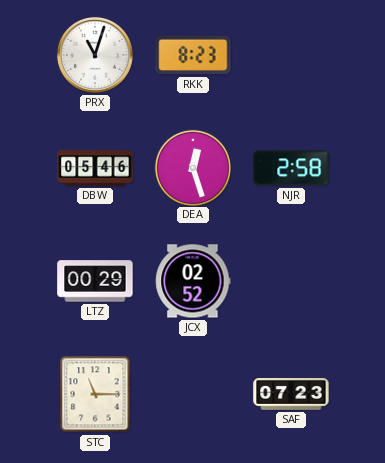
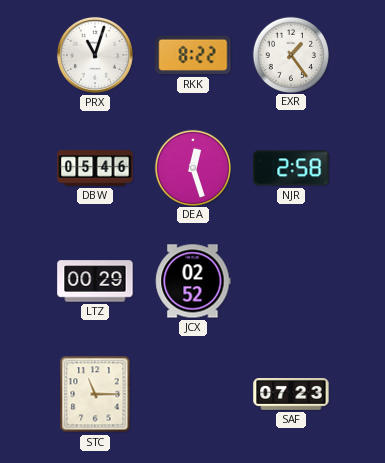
RKK: 8:23 -> 8:22 (193, 55)
EXR: none -> 1:24 (290, 54)
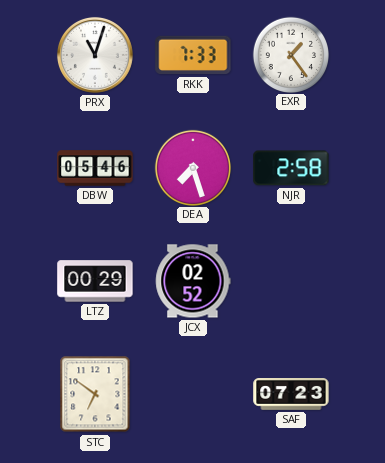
RKK: 8:22 -> 7:33 (193, 55)
DEA: 12:27 -> 7:27 (192, 167)
STC: 11:15 -> 6:51 (95, 394)
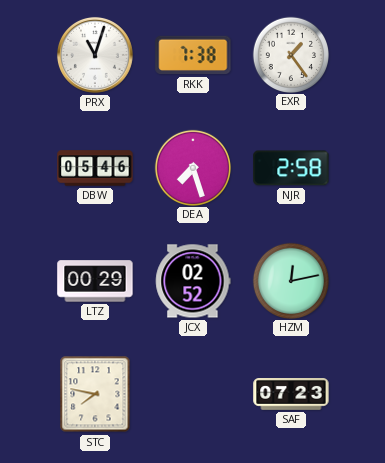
RKK: 7:33 -> 7:38 (193, 55)
HZM: none -> 12:13 (290, 280)
STC: 6:51 -> 7:47 (95, 394)
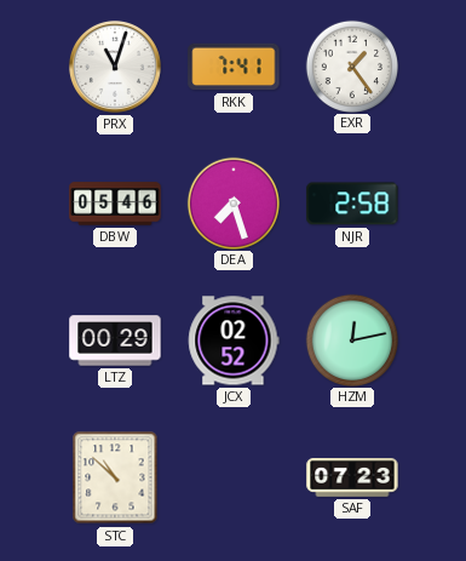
RKK: 7:38 -> 7:41 (234, 67)
STC: 7:47 -> 10:52 (115, 477)
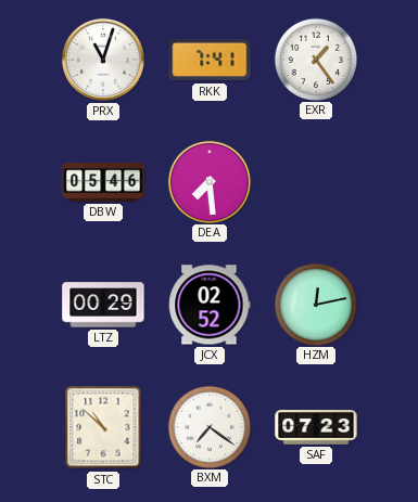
DEA: 7:27 -> 7:29 (208, 181)
NJR: 2:58 -> none (352, 204)
BXM: none -> 7:21 (208, 426)
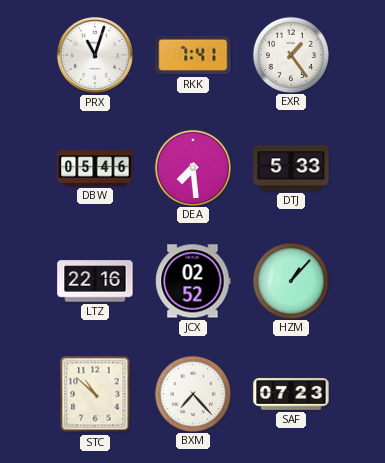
DTJ: none -> 5:33 (291, 168)
LTZ: 00:29 -> 22:16 (95, 281)
HZM: 12:13 -> 1:07 (290, 280)
BXM: 7:21 -> 7:23 (192, 393)
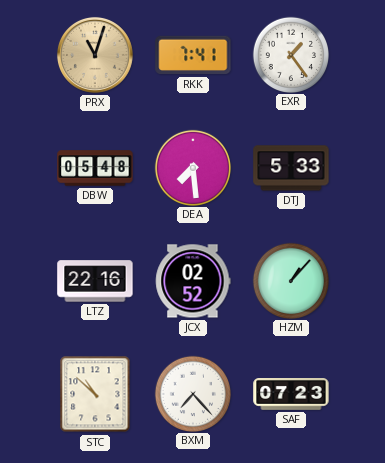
PRX dial: white -> champagne (95, 55)
DBW: 05:46 -> 05:48 (95, 168)
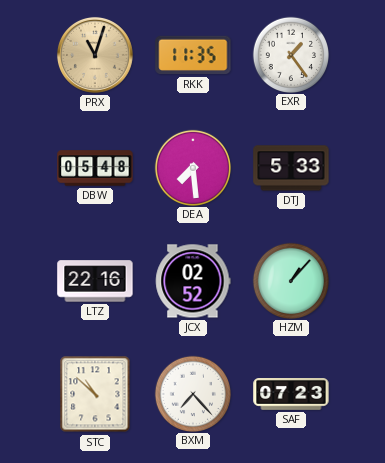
RKK: 7:41 -> 11:35 (193, 55)
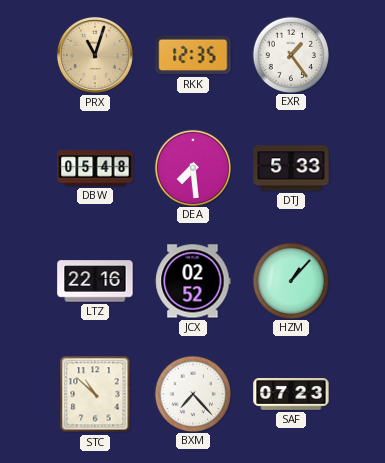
RKK: 11:35 -> 12:35 (193, 55)
